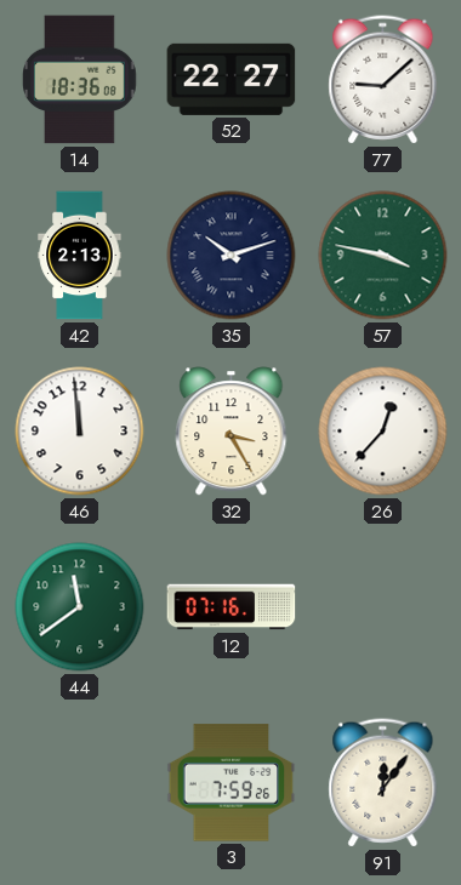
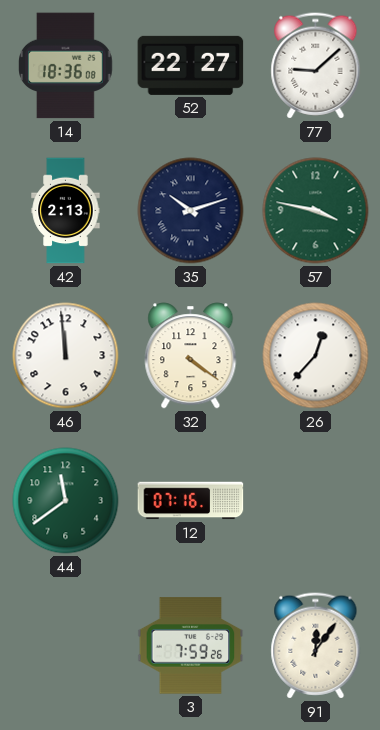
32: 3:25 -> 4:21 (191, 356)
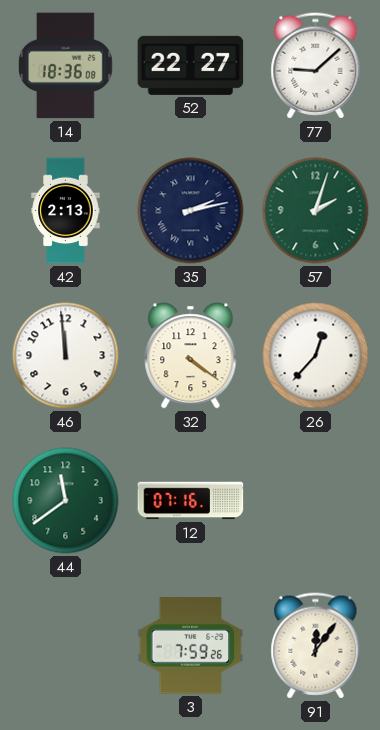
35: 10:12 -> 2:13 (191, 211)
57: 3:47 -> 2:03 (316, 211)
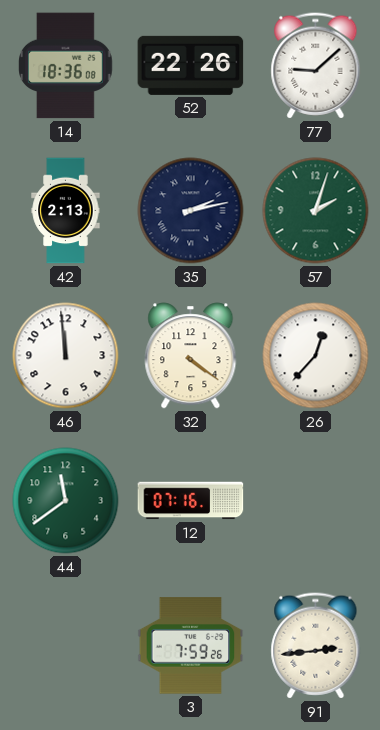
52: 22:27 -> 22:26 (191, 65)
91: 12:06 -> 2:44 (316, 646)
